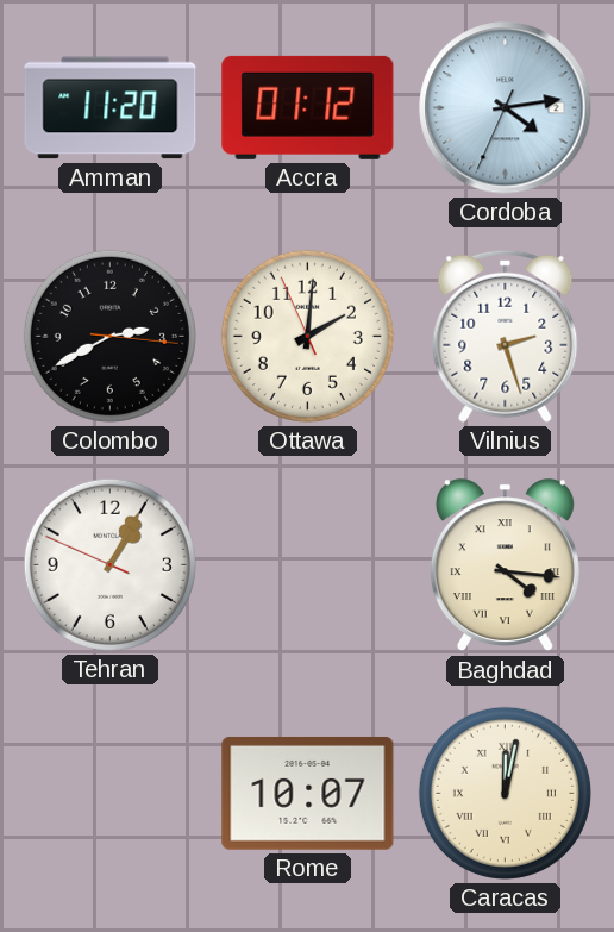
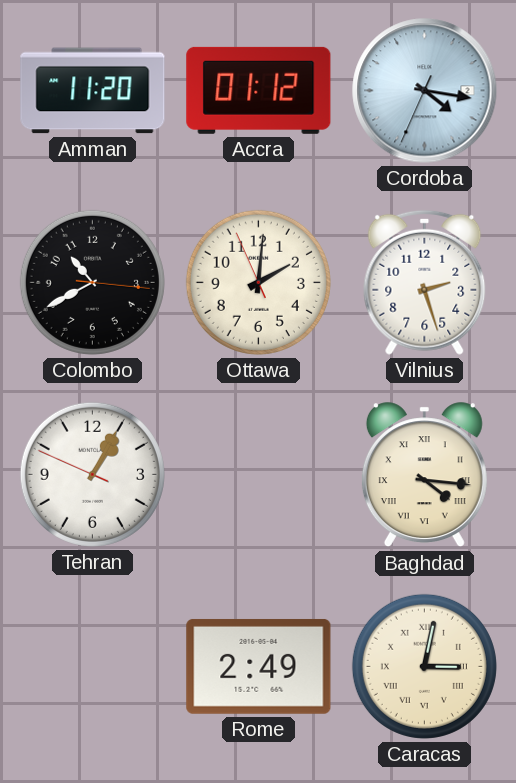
Cordoba: 4:13 -> 4:16 (425, 91)
Colombo: 2:40 -> 10:40 (92, 282)
Rome: 10:07 -> 2:49 (259, 666)
Caracas: 12:02 -> 3:02 (424, 666)
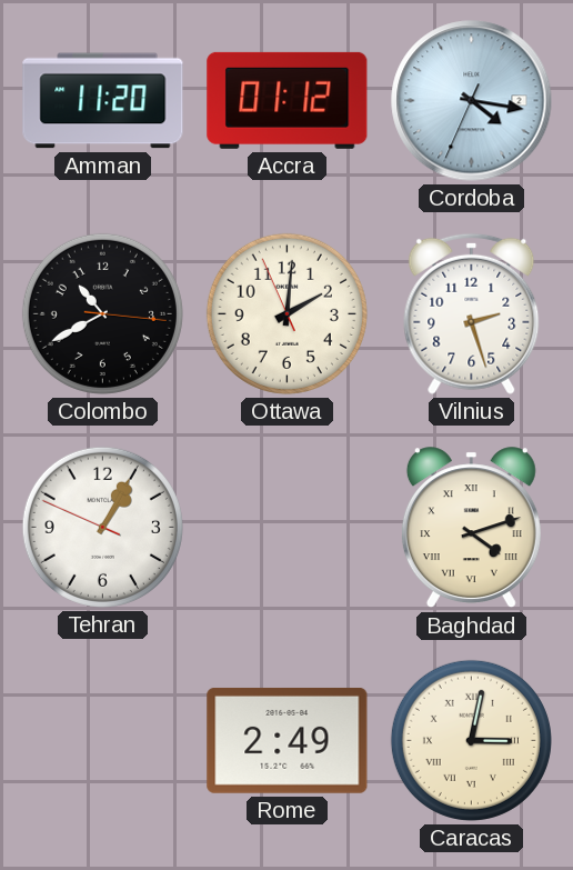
Baghdad: 4:16 -> 4:12 (471, 528)
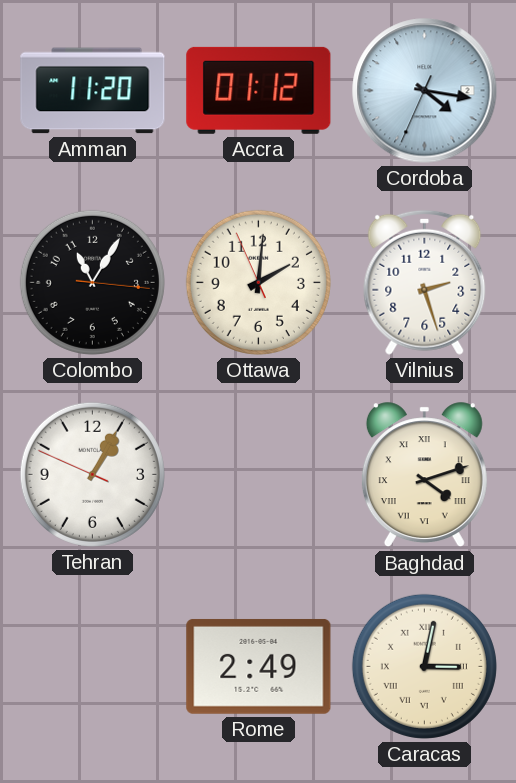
Colombo: 10:40 -> 11:05 (92, 282)
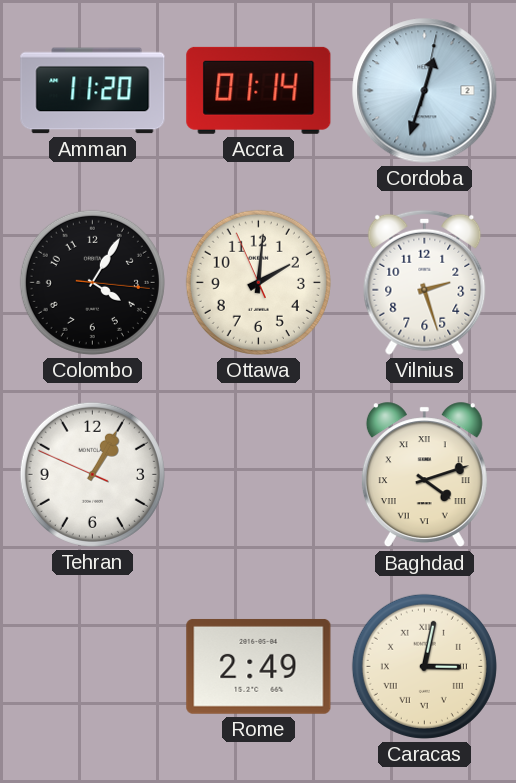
Accra: 01:12 -> 01:14 (259, 90)
Cordoba: 4:16 -> 12:33 (425, 91)
Colombo: 11:05 -> 4:05 (92, 282)
